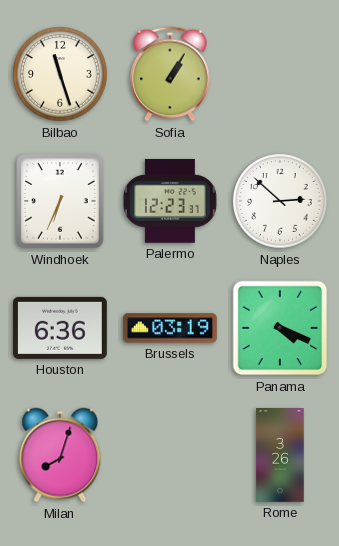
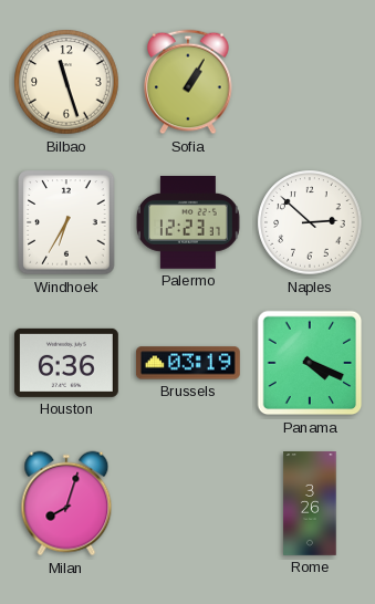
Windhoek: 6:34 -> 6:35 (66, 222)
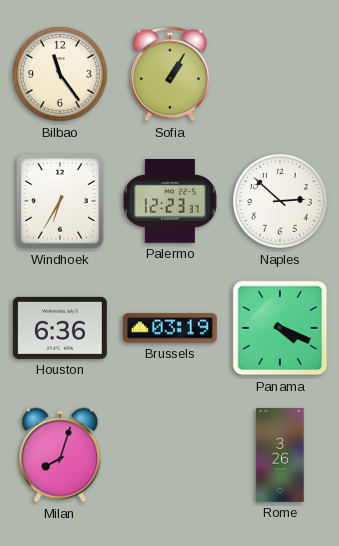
Bilbao: 11:27 -> 11:24 (60, 74)
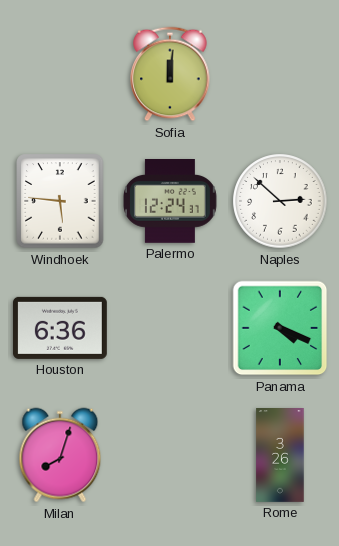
Bilbao: 11:24 -> none (60, 74)
Sofia: 1:05 -> 12:01 (170, 74)
Windhoek: 6:35 -> 5:46 (60, 201)
Palermo: 12:23 -> 12:24 (171, 201)
Brussels: 03:19 -> none (170, 328)
